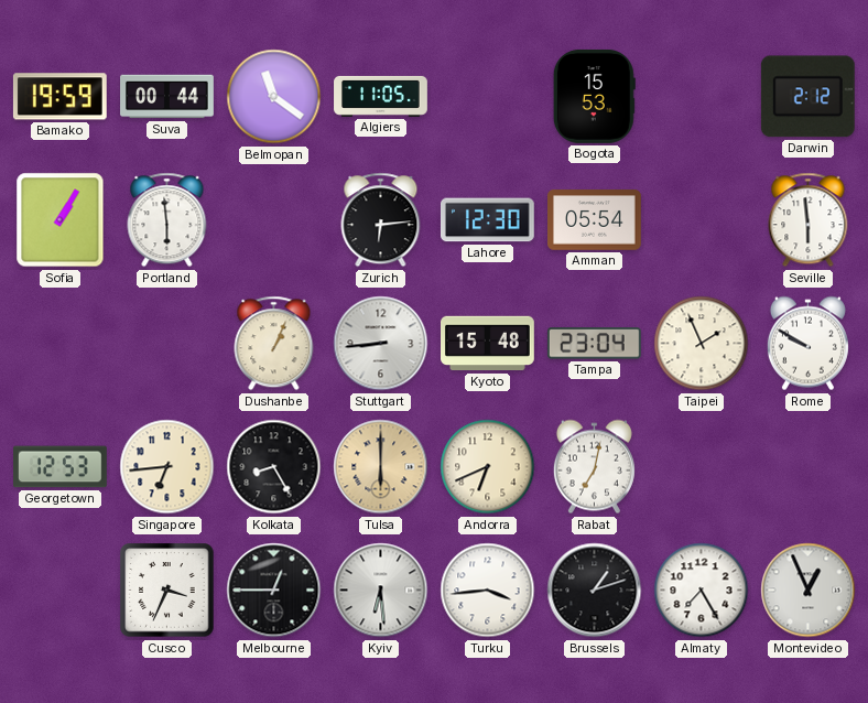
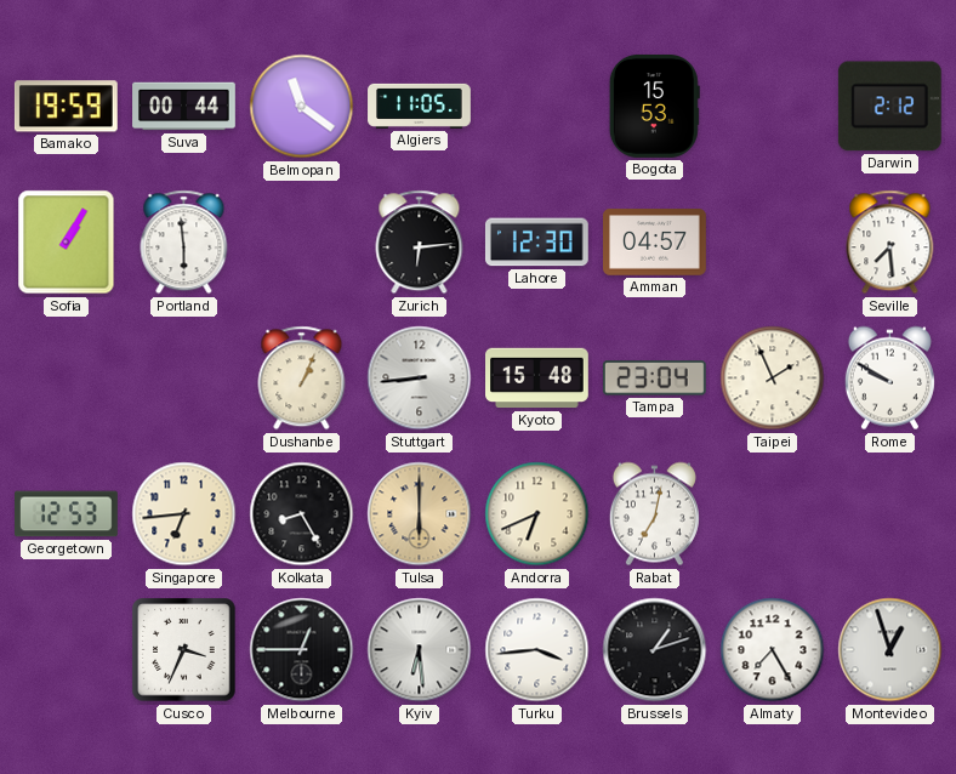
Amman: 05:54 -> 04:57 (655, 243)
Seville: 5:59 -> 7:29 (890, 243)
Montevideo: 12:56 -> 12:57 (890, 650)
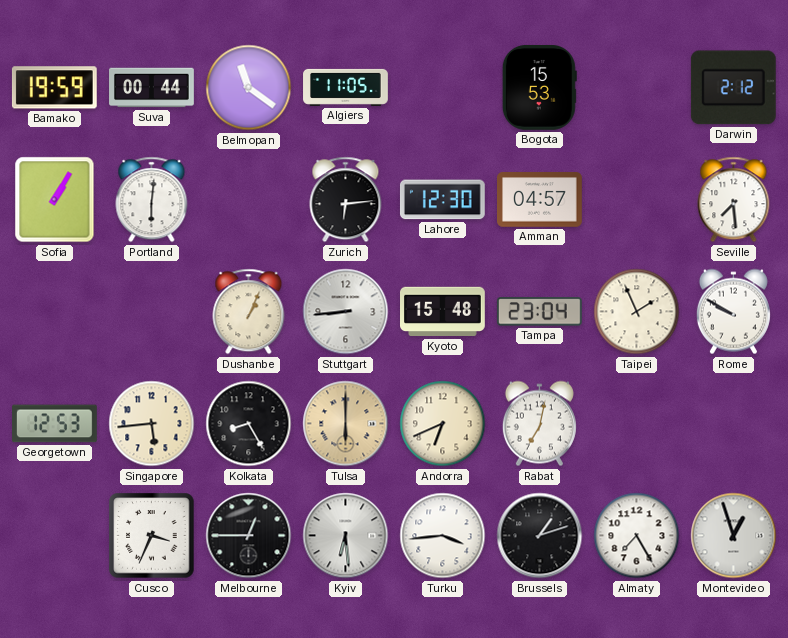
Portland: 5:59 -> 6:01 (152, 200)
Singapore: 6:44 -> 5:44 (152, 424)
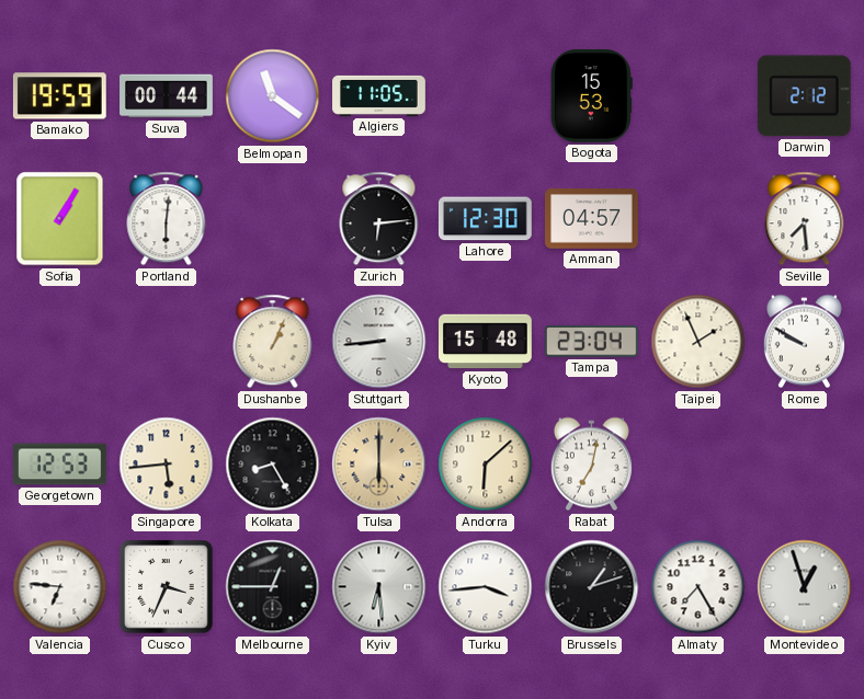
Andorra: 6:41 -> 6:08 (486, 465)
Valencia: none -> 6:46 (60, 587)
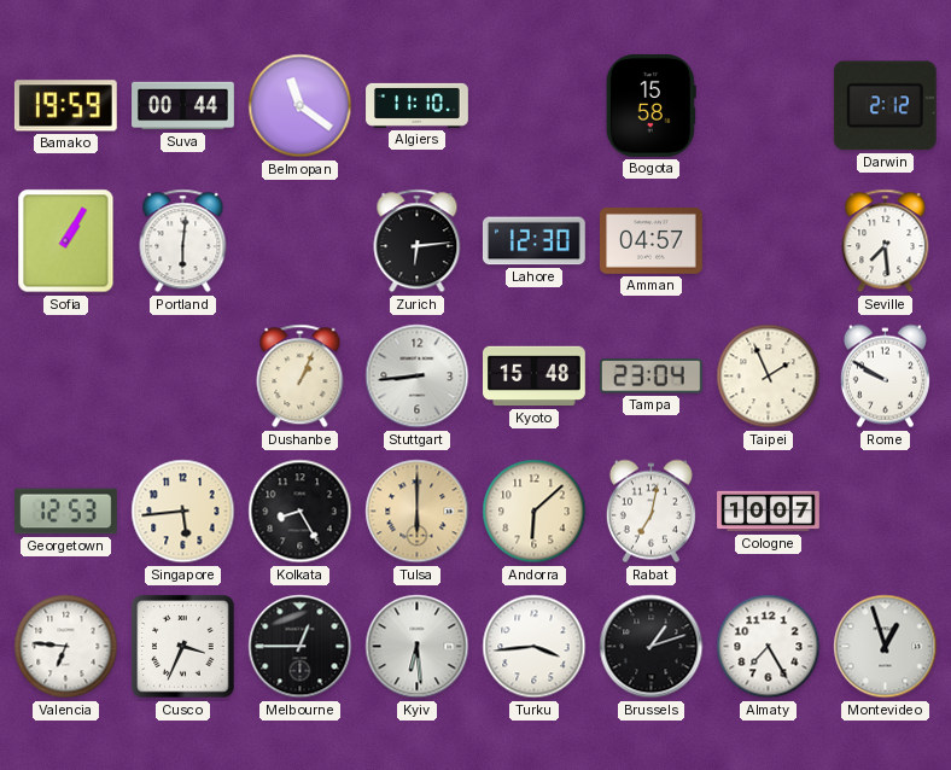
Algiers: 11:05 -> 11:10 (418, 105)
Bogota: 15:53 -> 15:58 (650, 106)
Cologne: none -> 10:07 (769, 512)
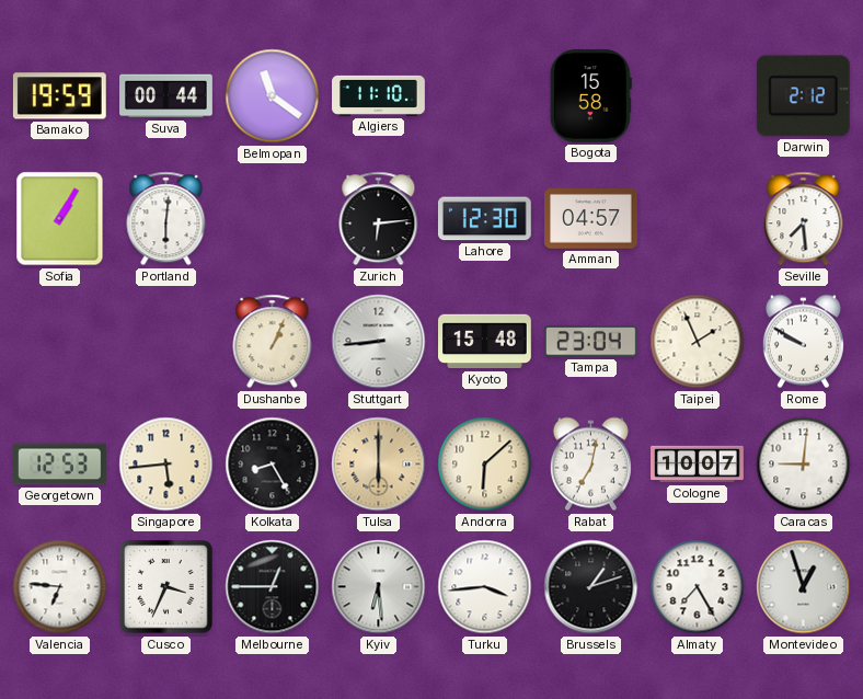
Caracas: none -> 9:01 (804, 465)
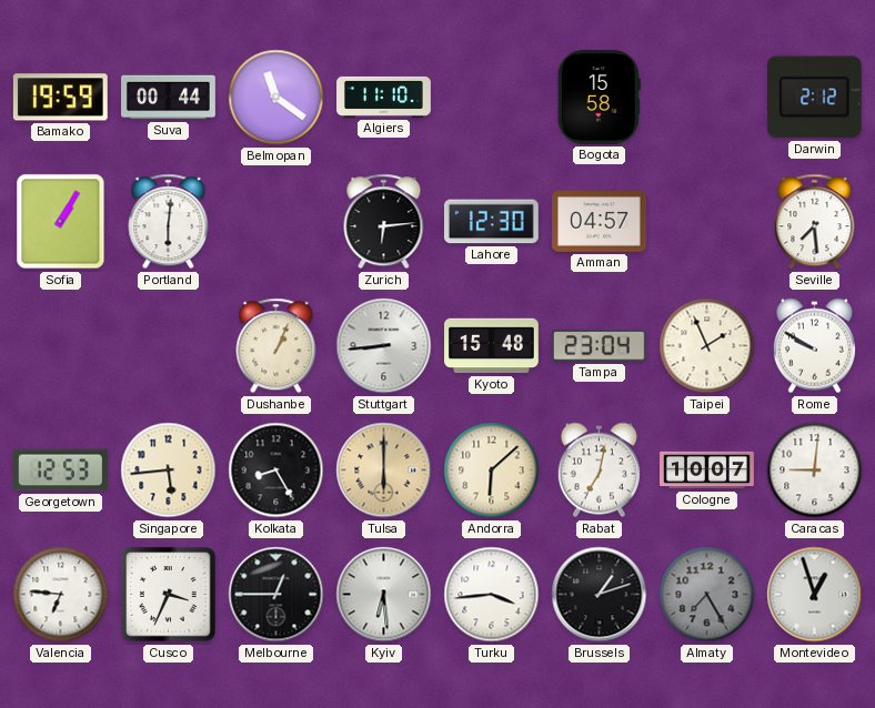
Almaty dial: white -> grey (707, 595)
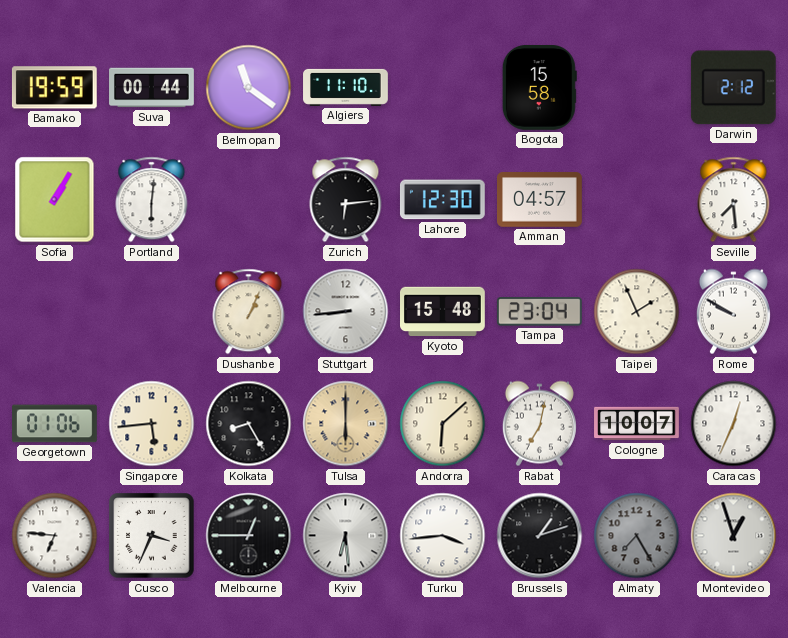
Georgetown: 12:53 -> 01:06 (55, 424)
Caracas: 9:01 -> 12:34 (734, 424)
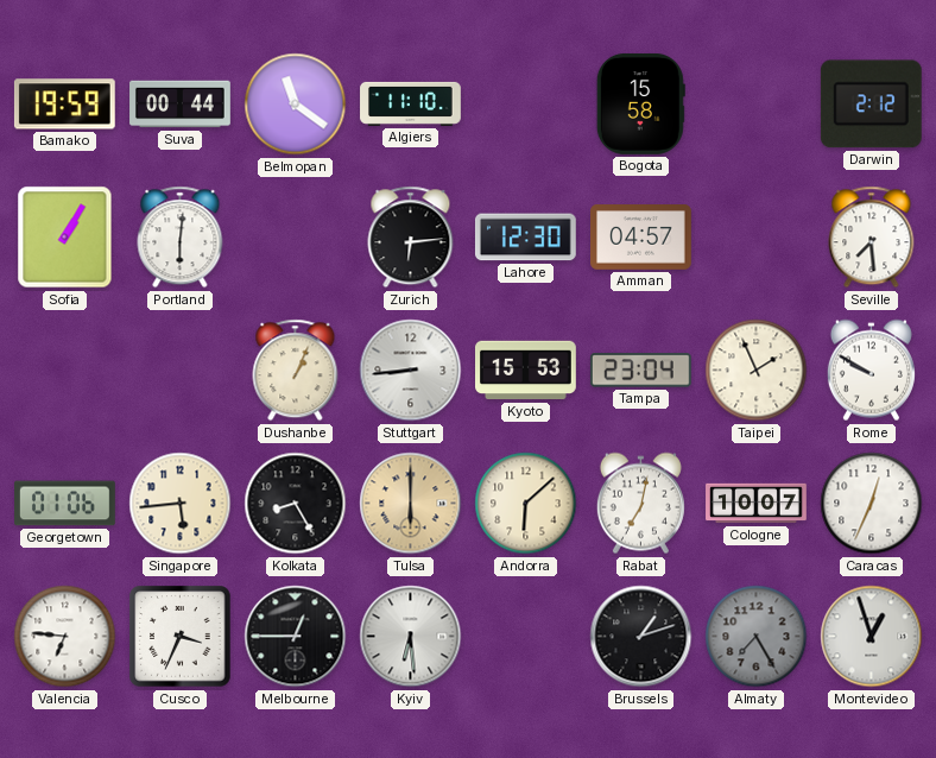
Kyoto: 15:48 -> 15:53 (526, 371)
Turku: 3:44 -> none (443, 536)
